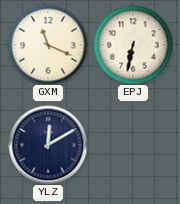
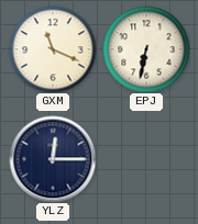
YLZ: 12:10 -> 12:15 (53, 159)
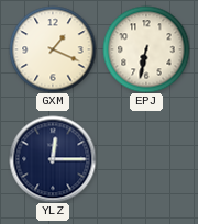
GXM: 11:19 -> 1:19 (53, 49)
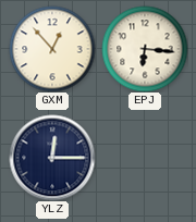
GXM: 1:19 -> 12:53 (52, 49)
EPJ: 6:32 -> 6:16 (145, 49)
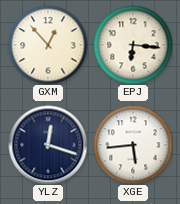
YLZ: 12:15 -> 12:18 (48, 145)
XGE: none -> 5:44 (133, 145)
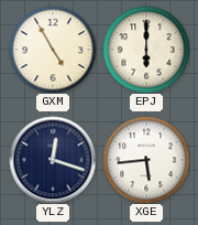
GXM: 12:53 -> 4:55 (53, 50)
EPJ: 6:16 -> 6:00 (146, 50)
